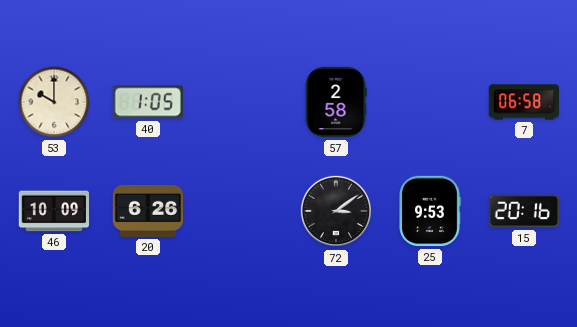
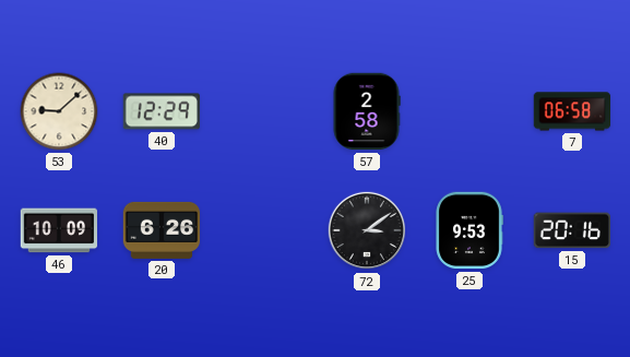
53: 10:00 -> 9:08 (59, 111)
40: 1:05 -> 12:29 (162, 111)
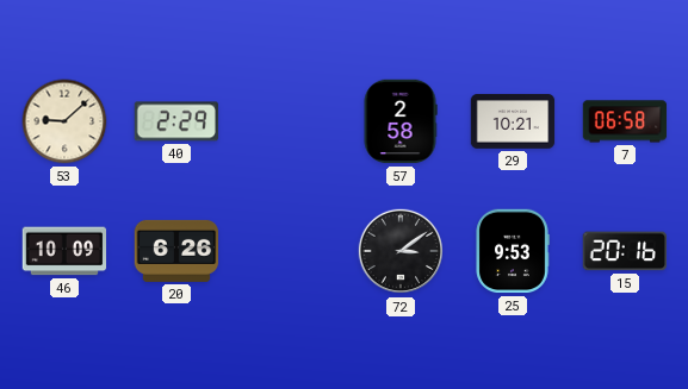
40: 12:29 -> 2:29 (176, 121)
29: none -> 10:21 (513, 121)
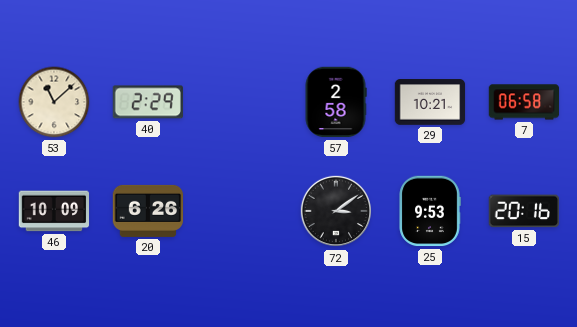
53: 9:08 -> 11:08 (54, 102)
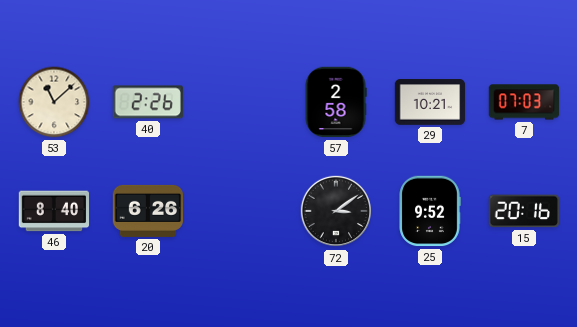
40: 2:29 -> 2:26 (148, 102)
7: 06:58 -> 07:03 (524, 102)
46: 10:09 -> 8:40 (54, 211)
25: 9:53 -> 9:52 (430, 211)
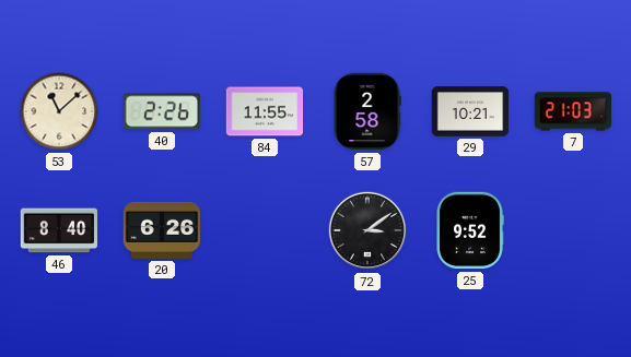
84: none -> 11:55 (265, 111)
7: 07:03 -> 21:03 (573, 111)
15: 20:16 -> none (523, 211)
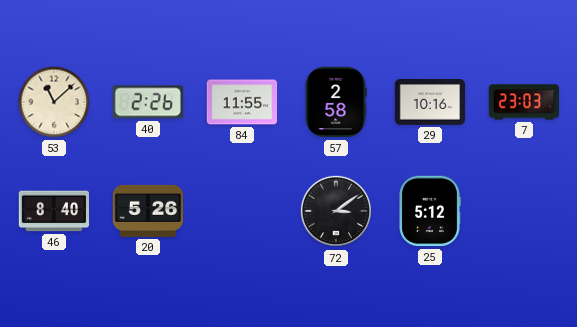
29: 10:21 -> 10:16 (430, 102)
7: 21:03 -> 23:03 (524, 102)
20: 6:26 -> 5:26 (148, 211)
25: 9:52 -> 5:12 (430, 211)
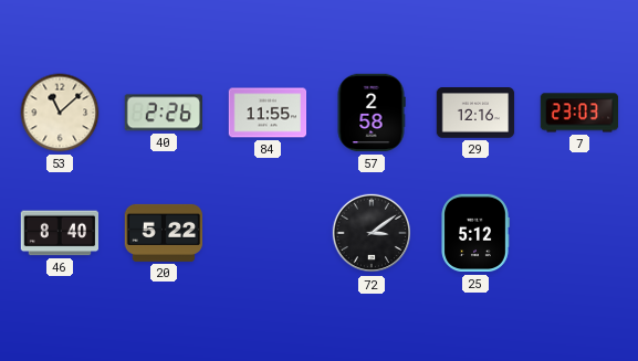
29: 10:16 -> 12:16 (475, 113)
20: 5:26 -> 5:22 (164, 233)
